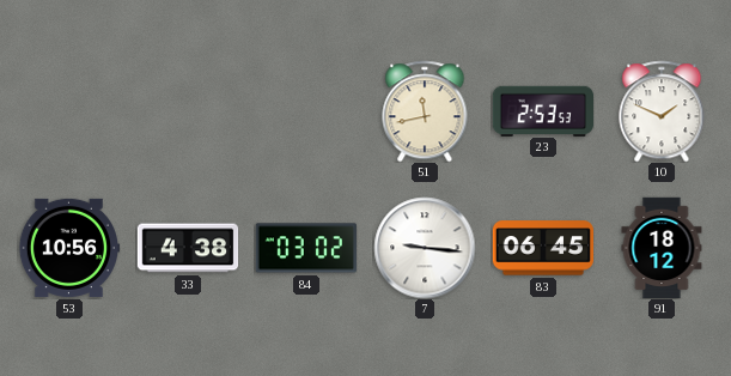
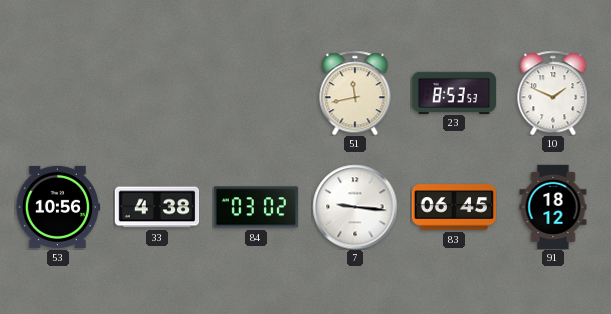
23: 2:53 -> 8:53 (454, 92)
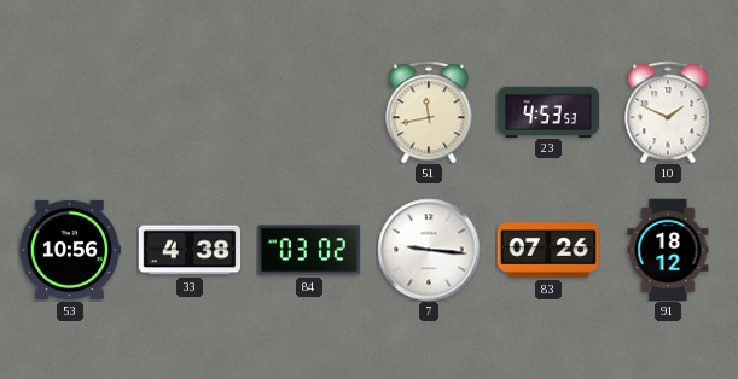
23: 8:53 -> 4:53 (548, 111)
83: 06:45 -> 07:26 (547, 250)
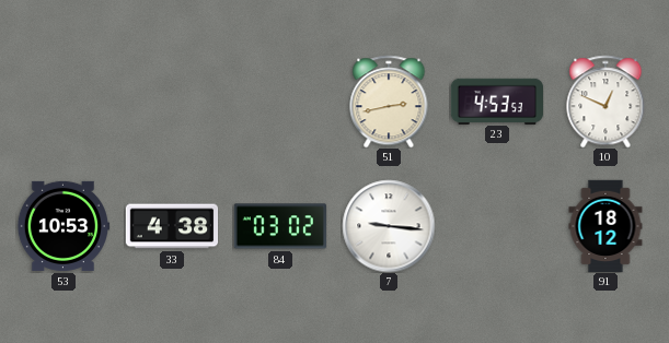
51: 11:43 -> 2:43 (389, 102)
10: 1:49 -> 12:49 (605, 102)
53: 10:56 -> 10:53 (62, 226)
83: 07:26 -> none (547, 250)
